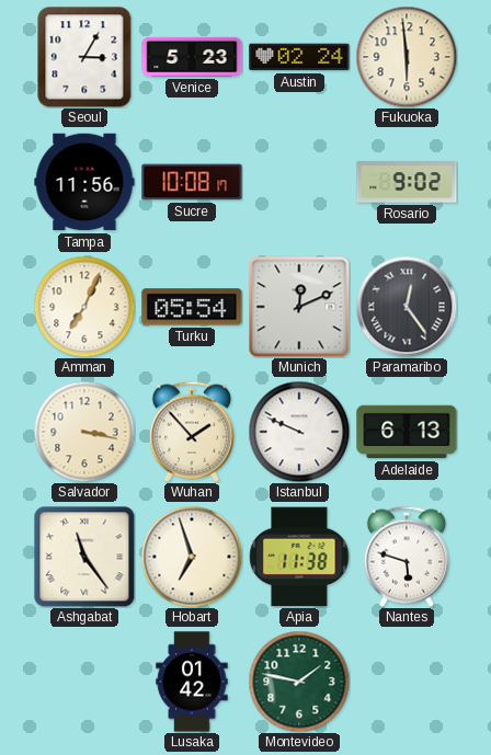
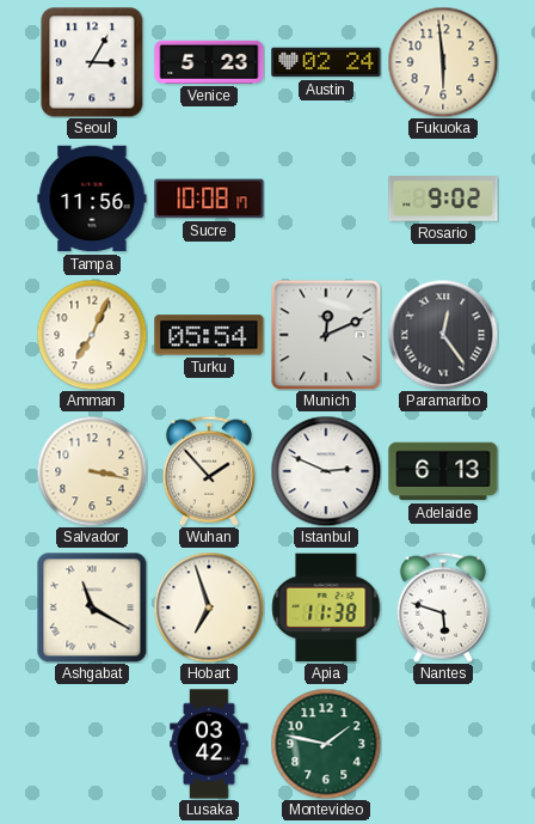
Istanbul: 9:49 -> 2:49 (326, 471)
Ashgabat: 11:24 -> 11:20 (92, 608)
Lusaka: 01:42 -> 03:42 (209, 744)
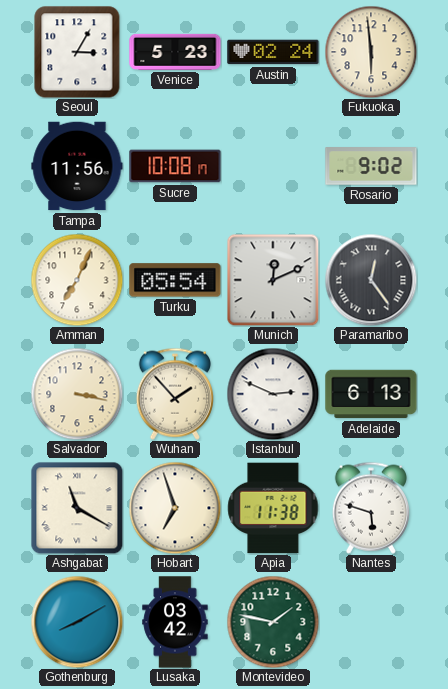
Gothenburg: none -> 8:10 (77, 622)
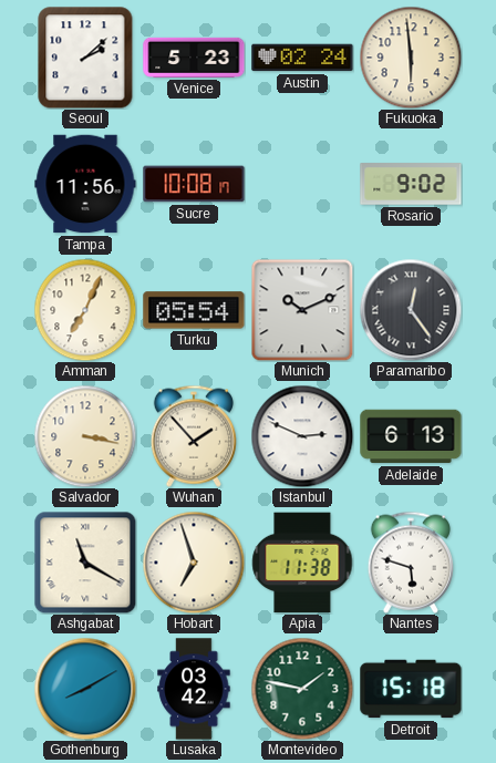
Seoul: 3:05 -> 2:08 (85, 58)
Munich: 12:11 -> 10:11 (302, 310)
Detroit: none -> 15:18 (411, 689)
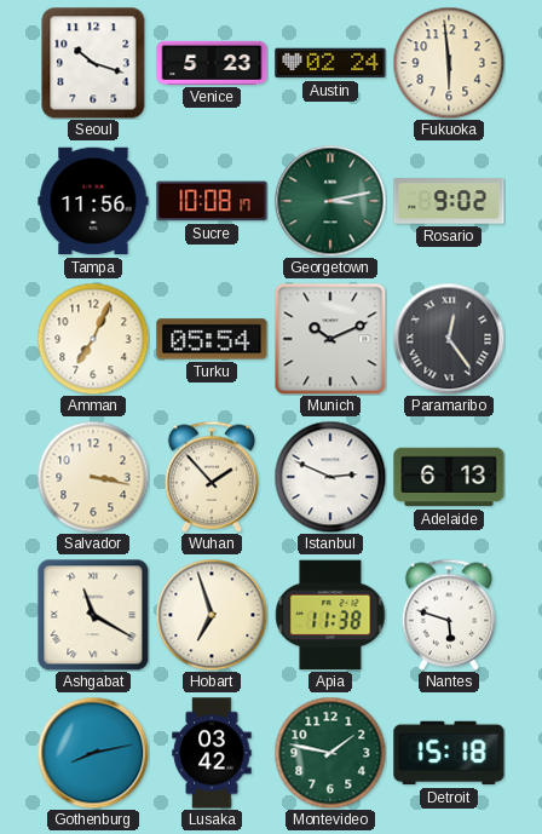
Seoul: 2:08 -> 10:18 (93, 63)
Georgetown: none -> 3:13 (330, 201)
Gothenburg: 8:10 -> 8:13 (93, 753)
